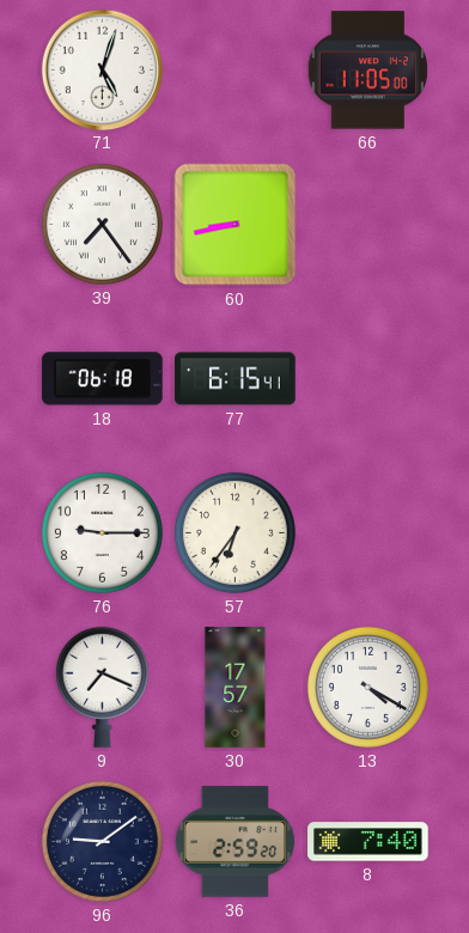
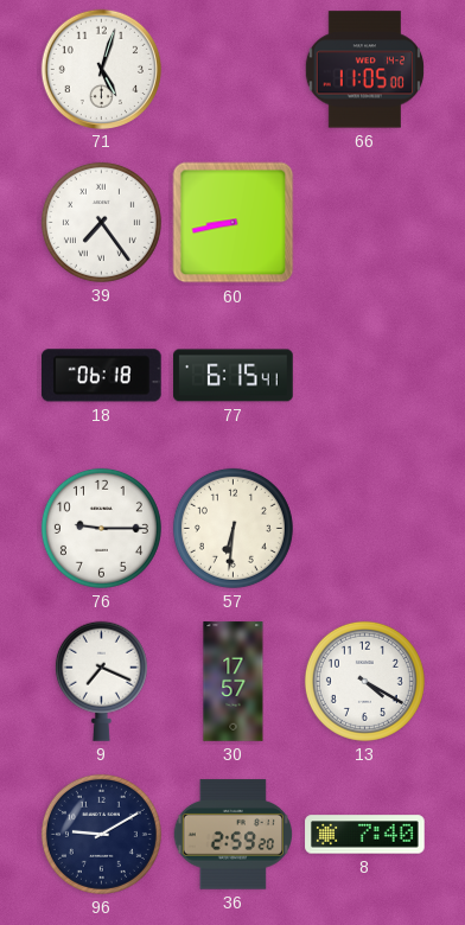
57: 6:36 -> 6:31 (232, 528)
96: 9:09 -> 9:10 (101, 834)
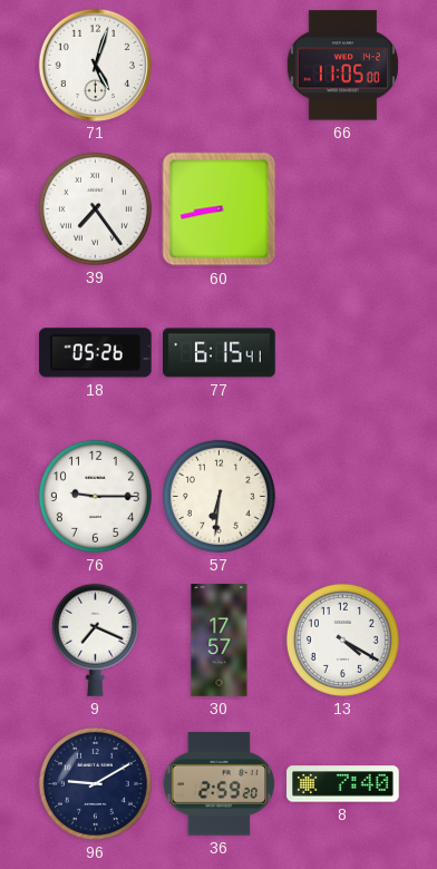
18: 06:18 -> 05:26 (96, 353)
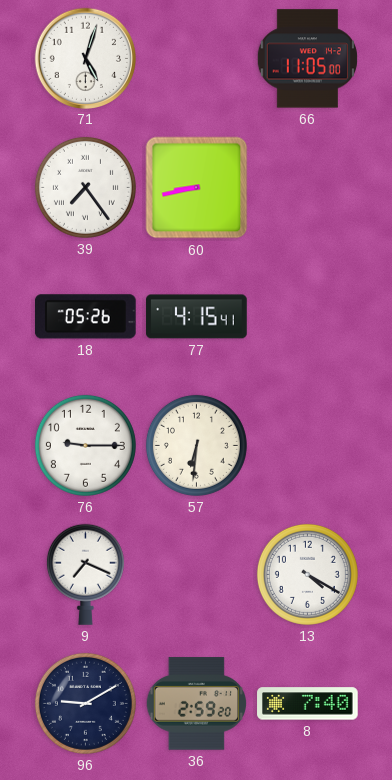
77: 6:15 -> 4:15 (197, 317)
30: 17:57 -> none (220, 641)
